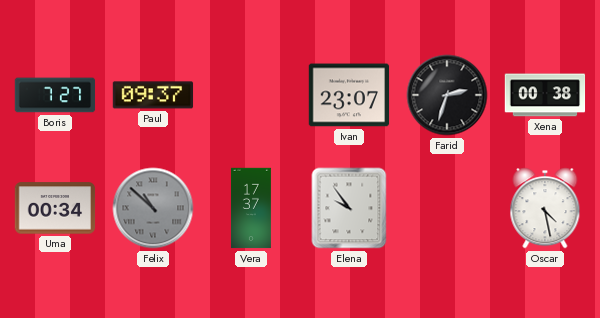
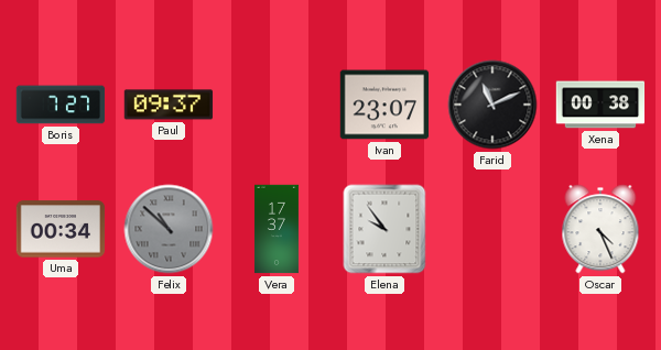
Farid: 2:33 -> 11:11 (492, 105)
Oscar: 4:28 -> 4:26 (600, 229)
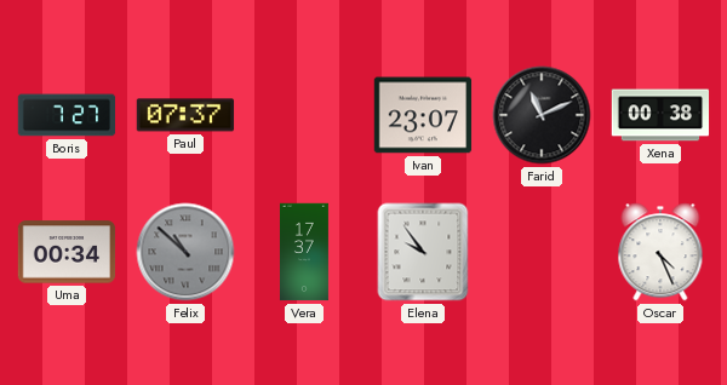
Paul: 09:37 -> 07:37 (185, 115)
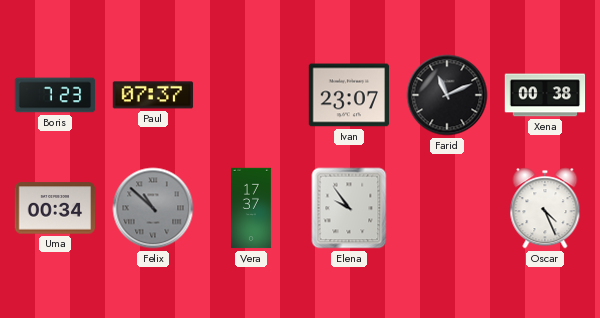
Boris: 7:27 -> 7:23 (55, 95)
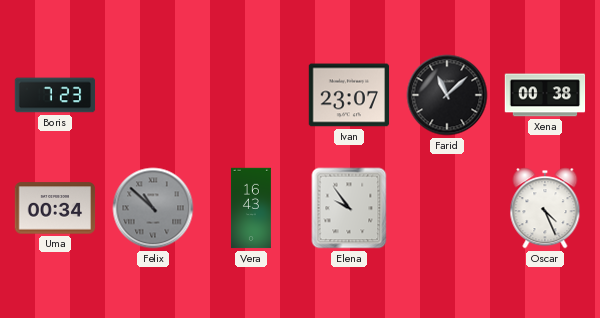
Paul: 07:37 -> none (153, 95)
Farid: 11:11 -> 11:08 (447, 95)
Vera: 17:37 -> 16:43 (251, 208)
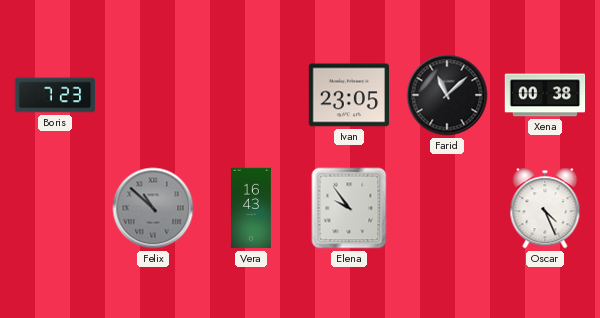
Ivan: 23:07 -> 23:05 (349, 95)
Uma: 00:34 -> none (55, 208)
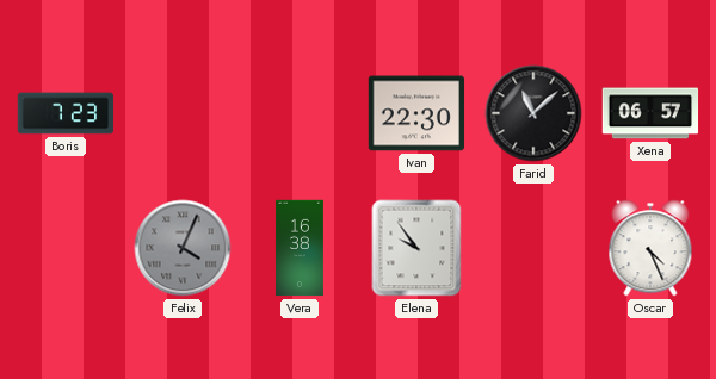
Ivan: 23:05 -> 22:30 (416, 113)
Xena: 00:38 -> 06:57 (650, 113)
Felix: 10:52 -> 4:04 (183, 248)
Vera: 16:43 -> 16:38 (300, 248)
